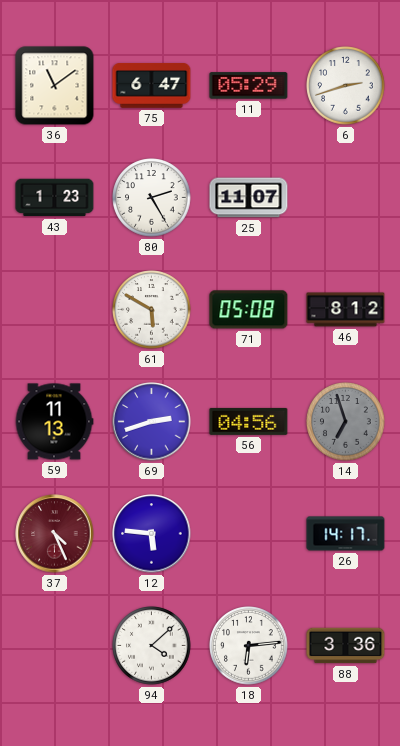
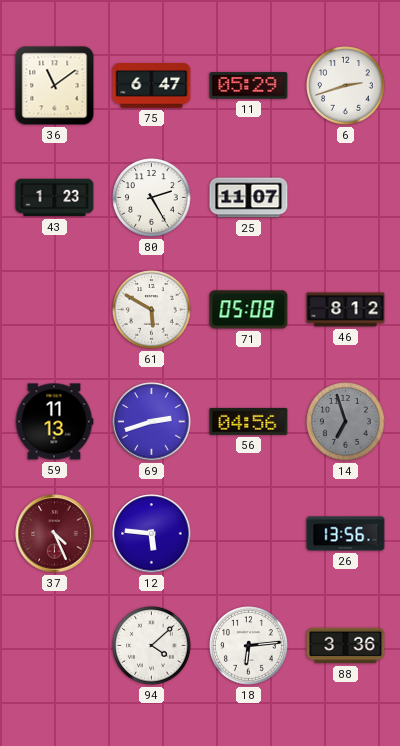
26: 14:17 -> 13:56 (346, 534)
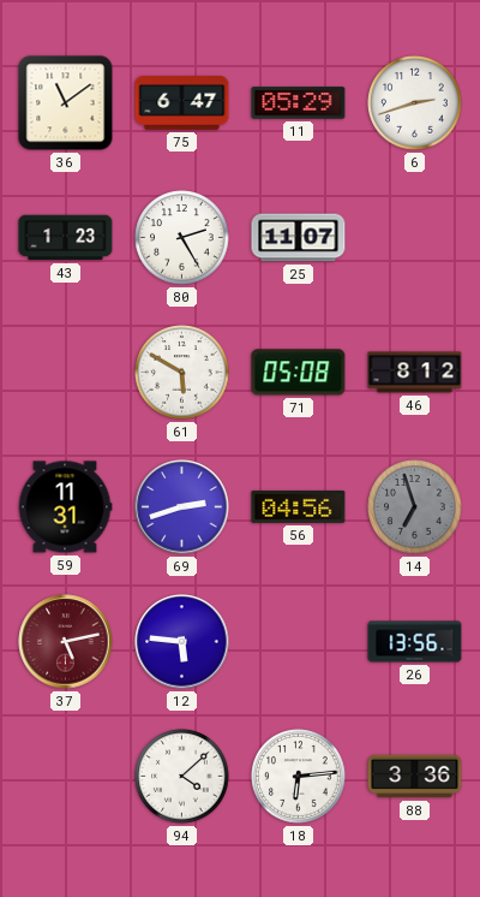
59: 11:13 -> 11:31 (65, 507)
37: 4:26 -> 5:13 (66, 642)
